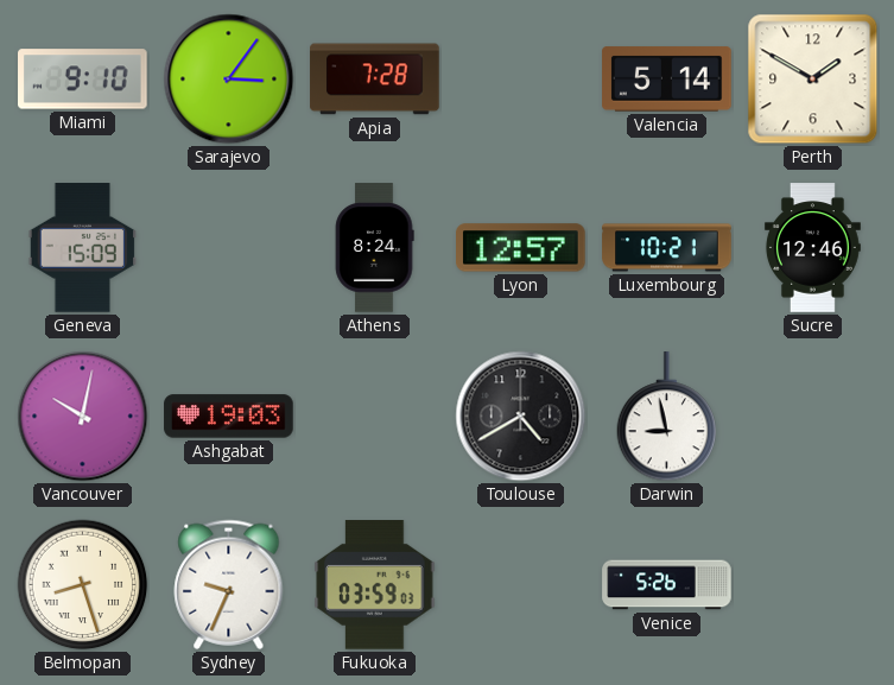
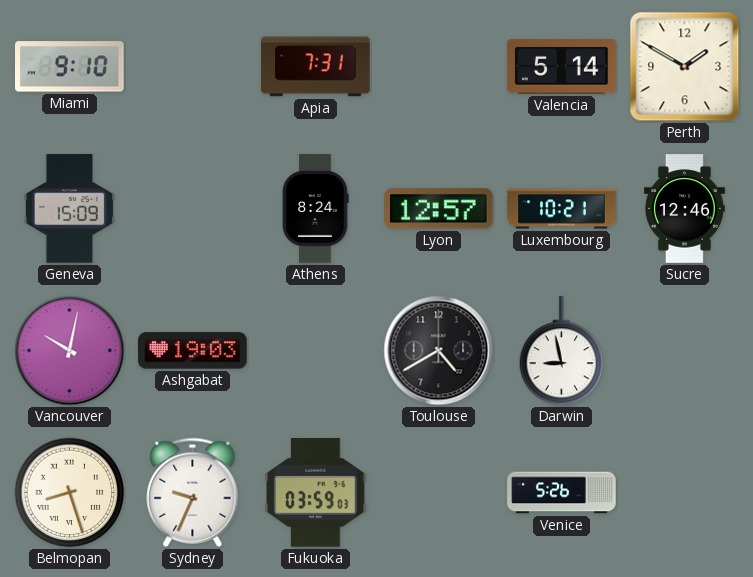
Sarajevo: 3:06 -> none (229, 80)
Apia: 7:28 -> 7:31 (316, 67)
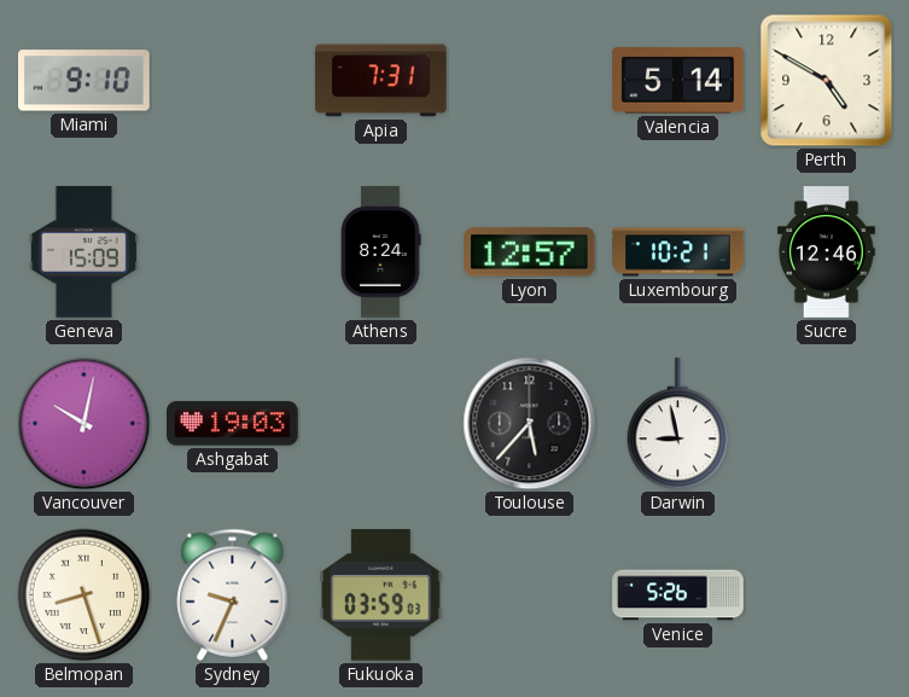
Perth: 1:50 -> 4:50 (827, 81)
Toulouse: 4:40 -> 5:37 (530, 424)
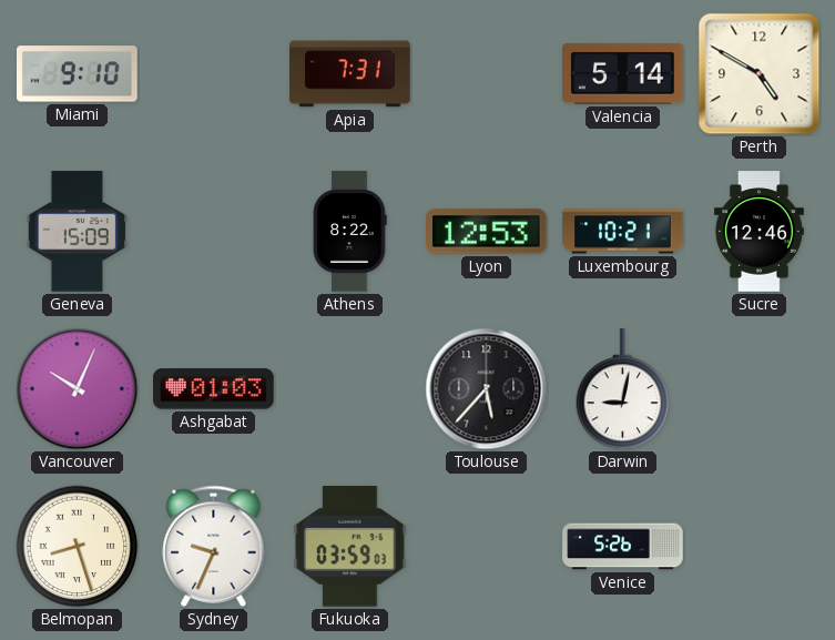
Athens: 8:24 -> 8:22 (349, 232)
Lyon: 12:57 -> 12:53 (487, 232)
Vancouver: 10:02 -> 10:04 (78, 389)
Ashgabat: 19:03 -> 01:03 (214, 389)
Darwin: 8:58 -> 9:02 (623, 389)
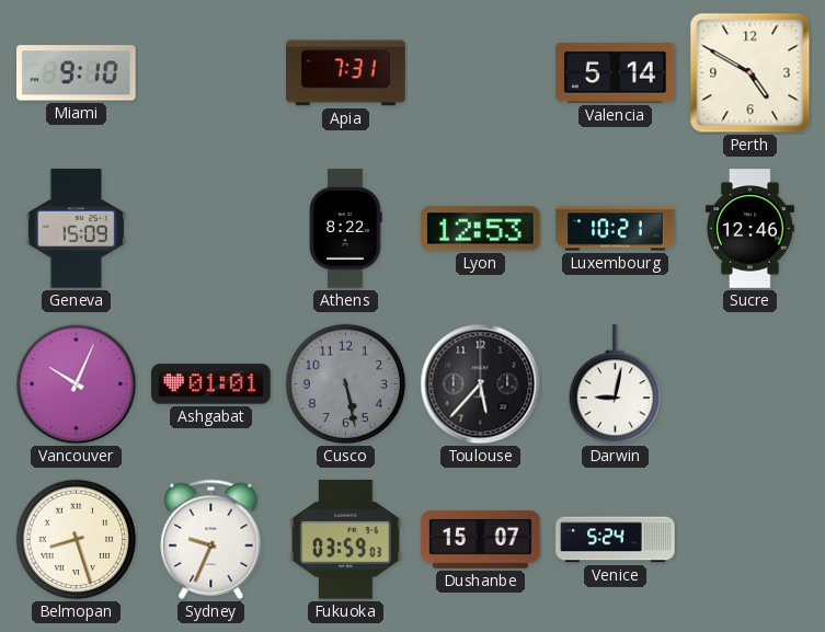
Ashgabat: 01:03 -> 01:01 (211, 384)
Cusco: none -> 5:28 (346, 384)
Dushanbe: none -> 15:07 (481, 539)
Venice: 5:26 -> 5:24 (616, 540)
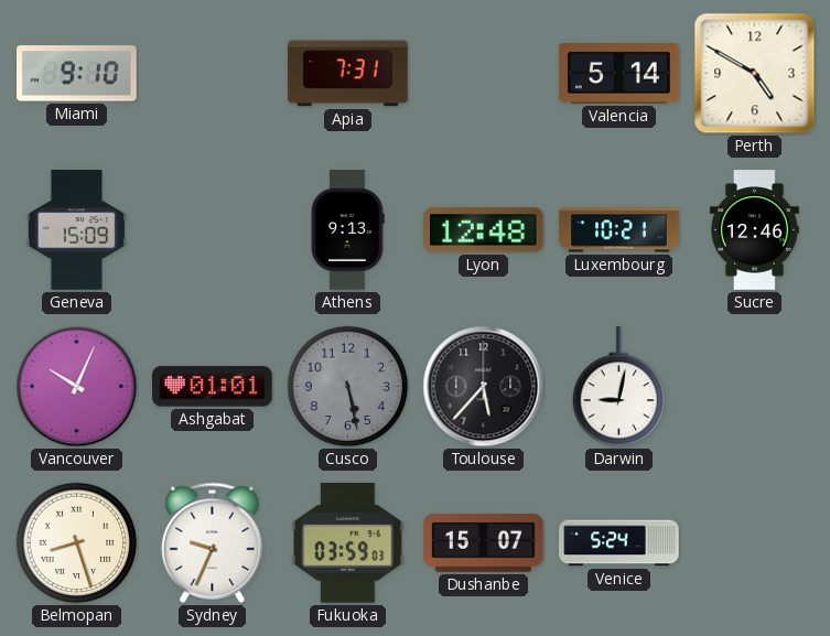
Athens: 8:22 -> 9:13 (347, 230)
Lyon: 12:53 -> 12:48 (484, 230)
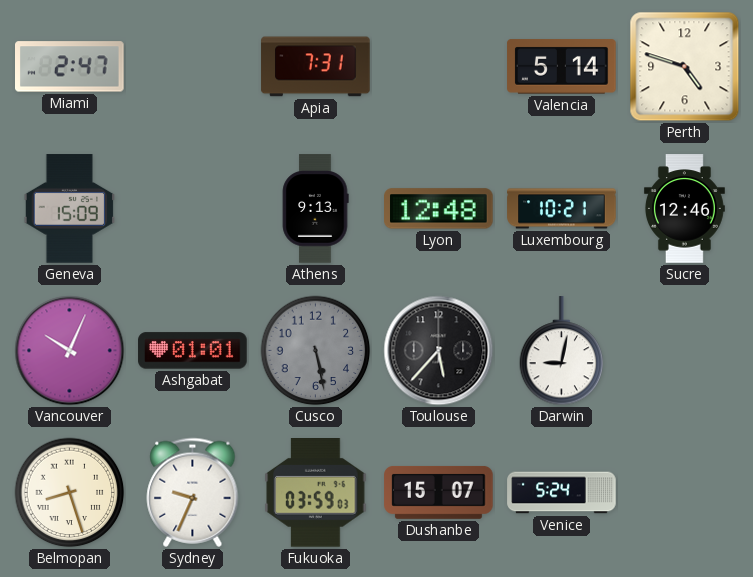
Miami: 9:10 -> 2:47 (70, 67)
Perth: 4:50 -> 4:48 (685, 67)
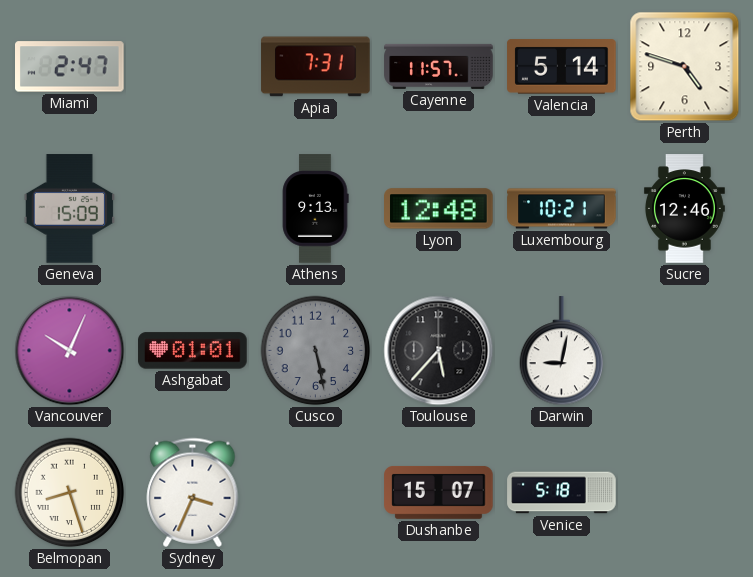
Cayenne: none -> 11:57 (439, 66)
Sydney: 9:34 -> 3:34 (193, 492)
Fukuoka: 03:59 -> none (316, 493)
Venice: 5:24 -> 5:18 (562, 493)
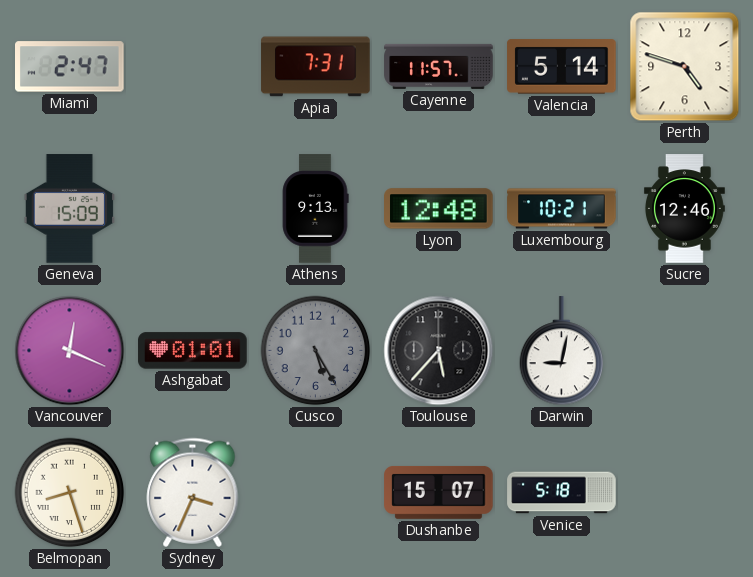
Vancouver: 10:04 -> 12:19 (70, 351)
Cusco: 5:28 -> 5:25 (316, 351)
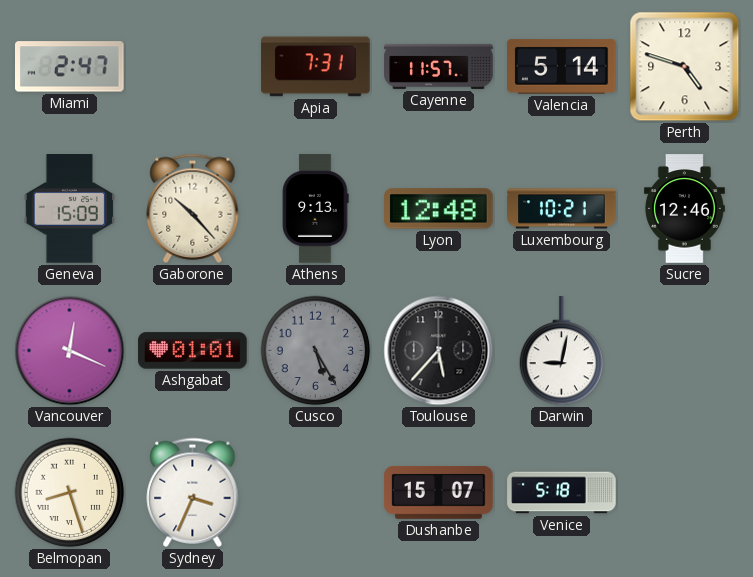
Gaborone: none -> 10:23 (193, 208)
